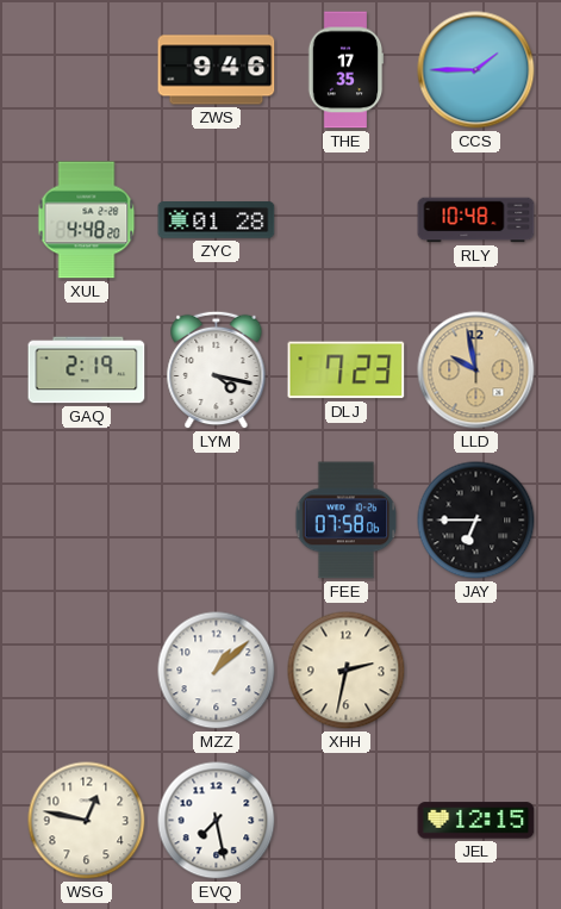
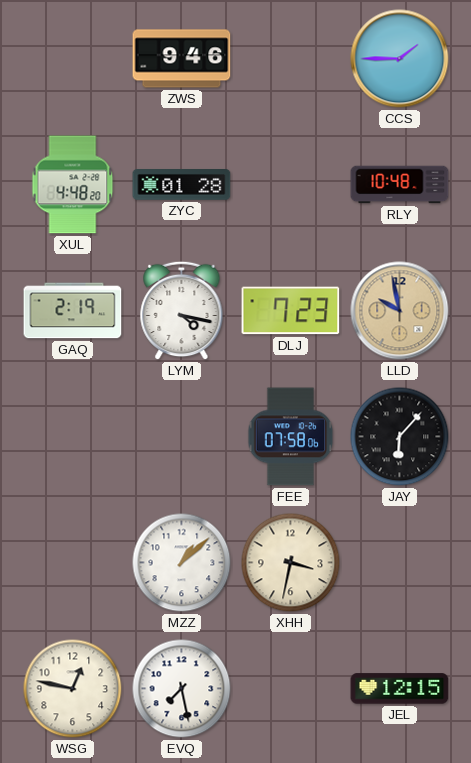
THE: 17:35 -> none (345, 70)
JAY: 6:45 -> 6:07 (400, 437)
XHH: 2:32 -> 3:32 (291, 563)
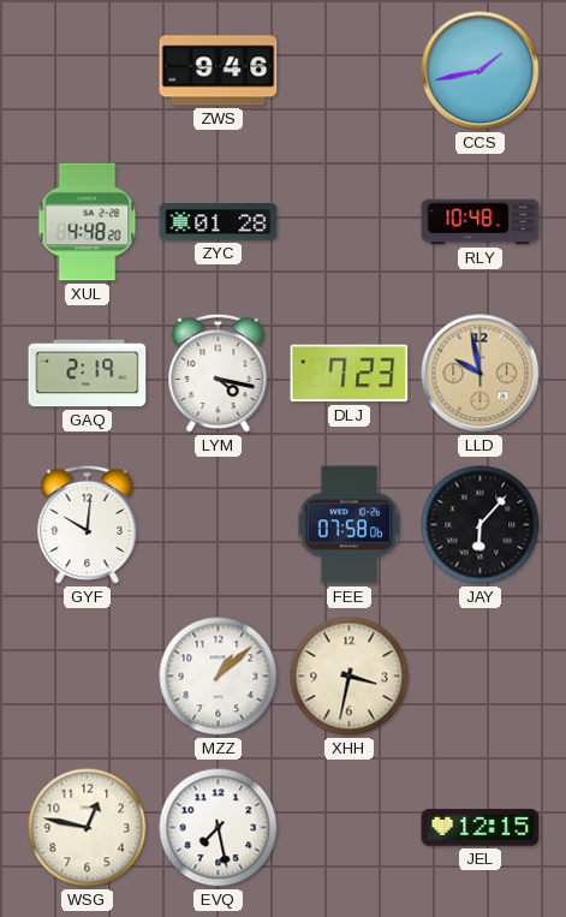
CCS: 1:45 -> 1:43 (481, 71)
GYF: none -> 10:01 (88, 525)
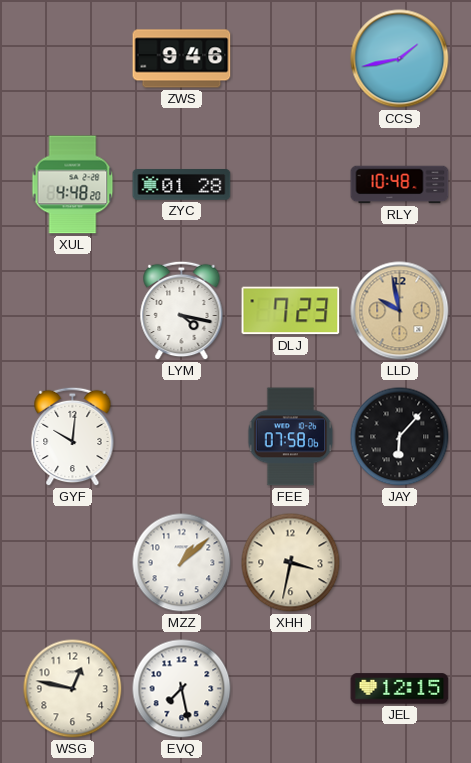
GAQ: 2:19 -> none (88, 374)
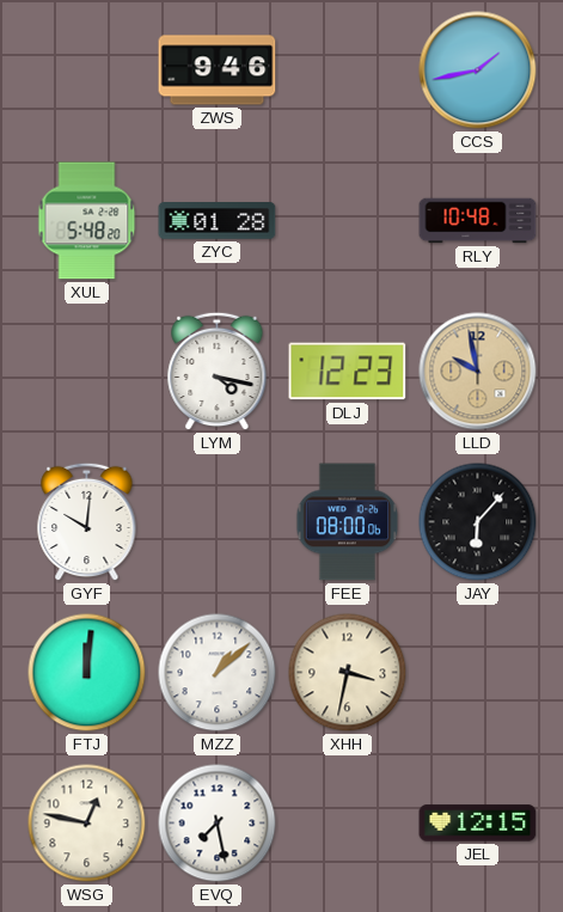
XUL: 4:48 -> 5:48 (87, 221)
DLJ: 7:23 -> 12:23 (348, 372)
FEE: 07:58 -> 08:00 (348, 522)
FTJ: none -> 12:01 (87, 673)
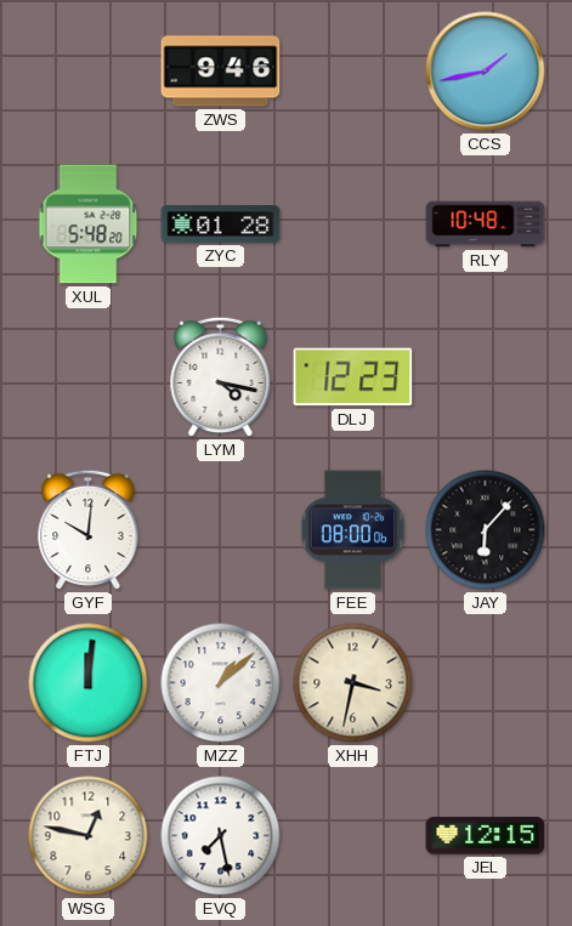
LLD: 9:58 -> none (478, 372)
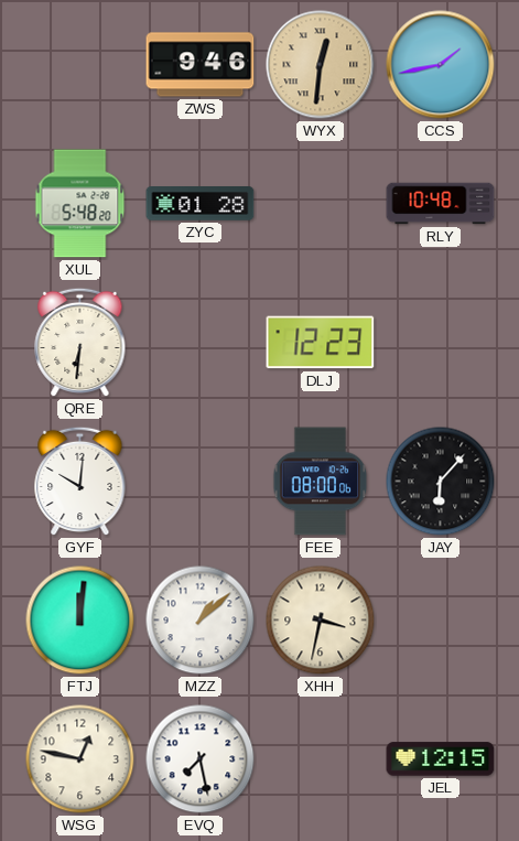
WYX: none -> 12:31 (321, 65)
QRE: none -> 6:31 (80, 343)
LYM: 4:17 -> none (221, 377)
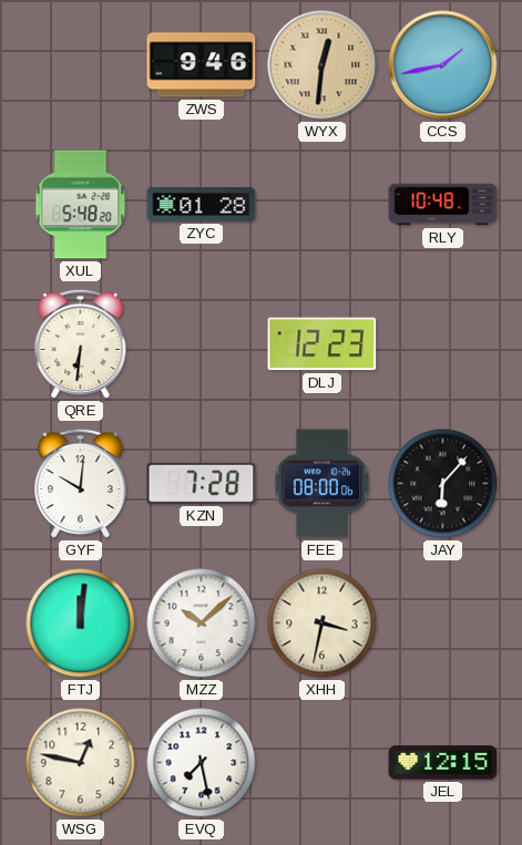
KZN: none -> 7:28 (202, 483)
MZZ: 1:08 -> 10:08 (202, 624)
